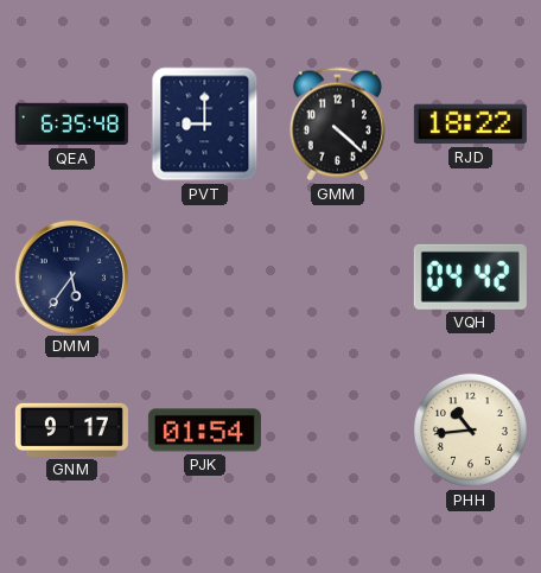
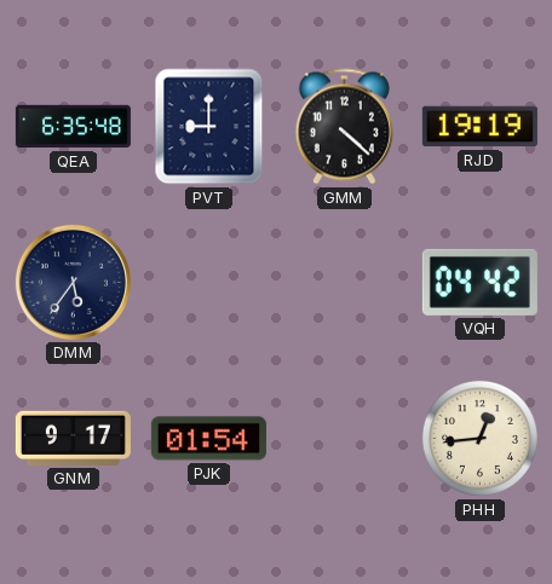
RJD: 18:22 -> 19:19 (479, 127)
PHH: 10:44 -> 12:44 (479, 438)
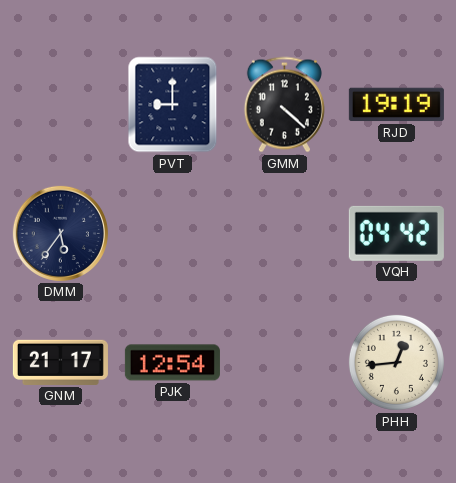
QEA: 6:35 -> none (73, 127)
GNM: 9:17 -> 21:17 (60, 362)
PJK: 01:54 -> 12:54 (172, 363)
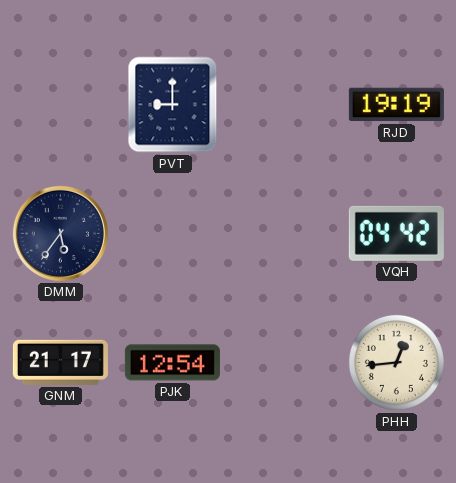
GMM: 4:22 -> none (284, 105)
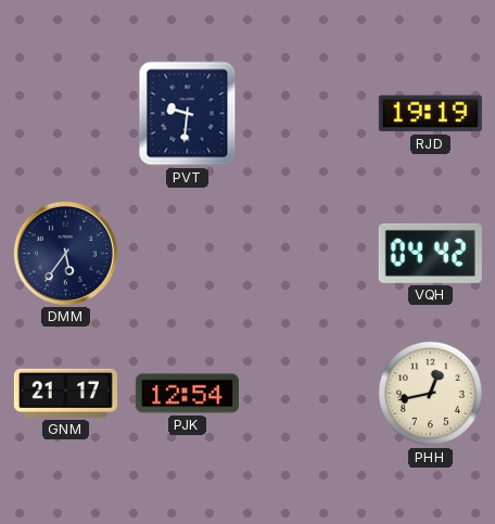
PVT: 9:00 -> 9:31 (188, 114)
PHH: 12:44 -> 12:43 (430, 393)
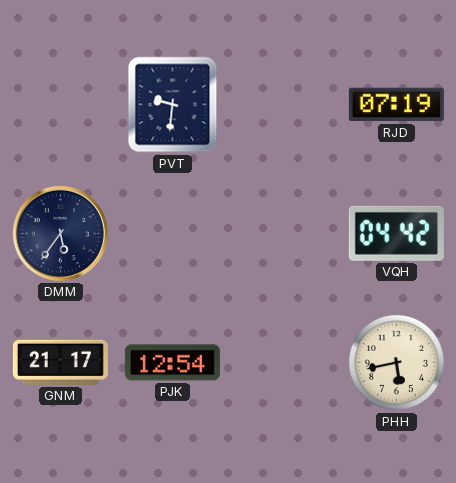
RJD: 19:19 -> 07:19 (396, 105)
PHH: 12:43 -> 5:43 (396, 362)
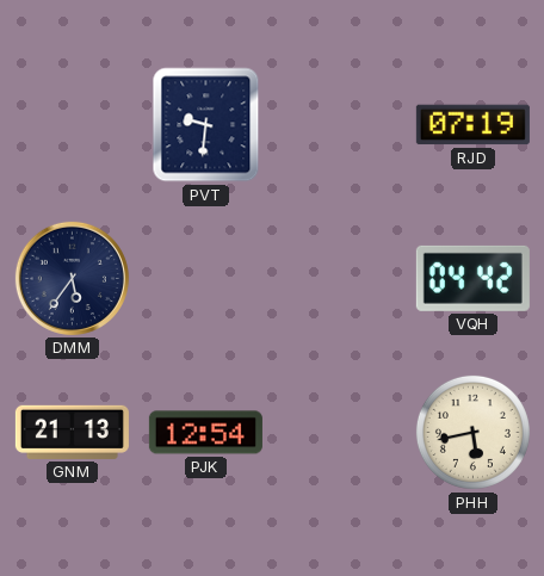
GNM: 21:17 -> 21:13 (72, 432)
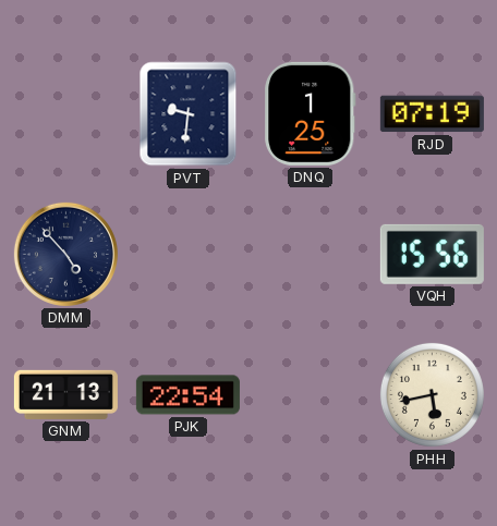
DNQ: none -> 1:25 (311, 113)
DMM: 5:36 -> 4:53 (65, 254)
VQH: 04:42 -> 15:56 (432, 254)
PJK: 12:54 -> 22:54 (187, 395)
